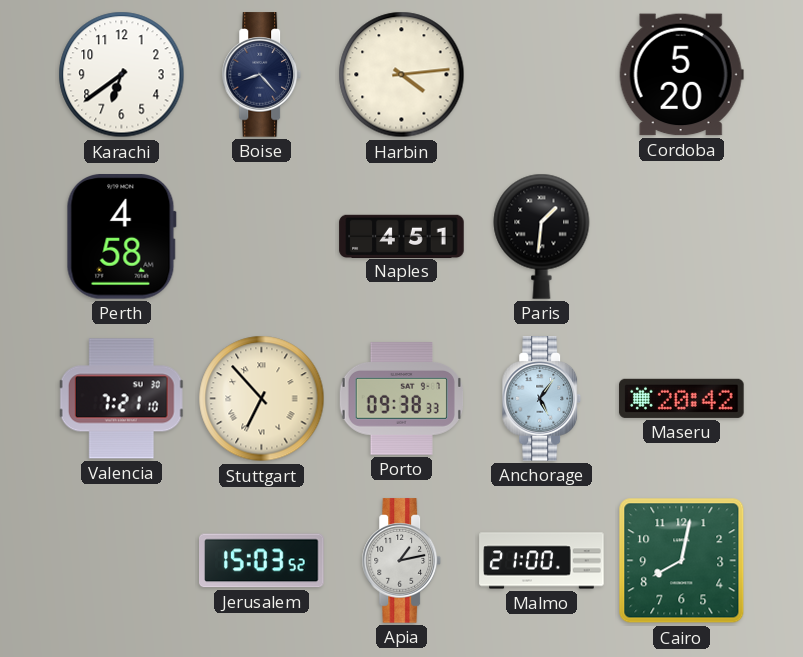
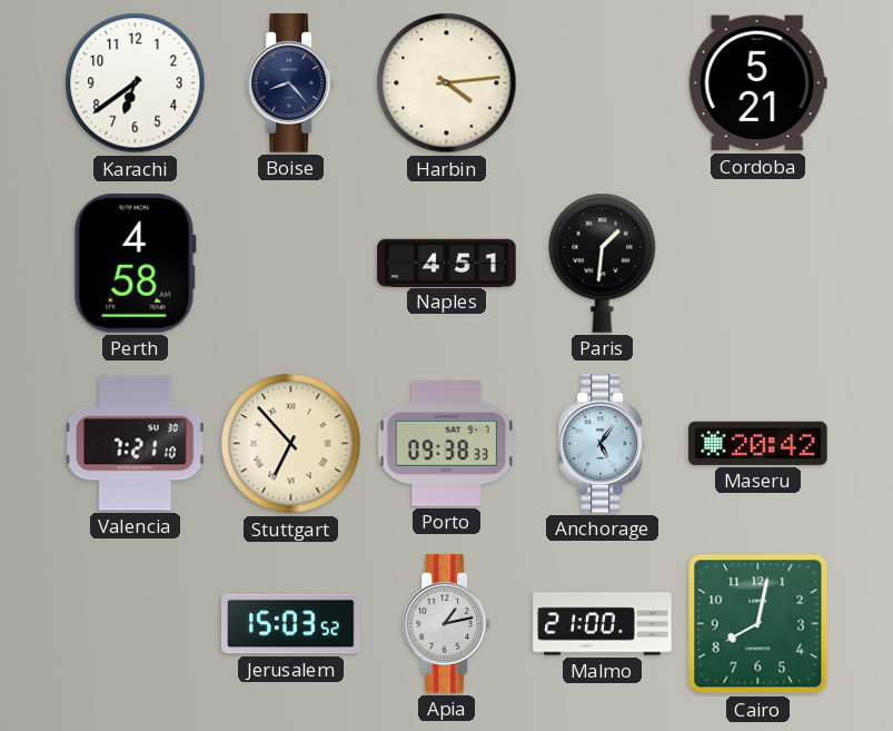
Cordoba: 5:20 -> 5:21 (757, 83)
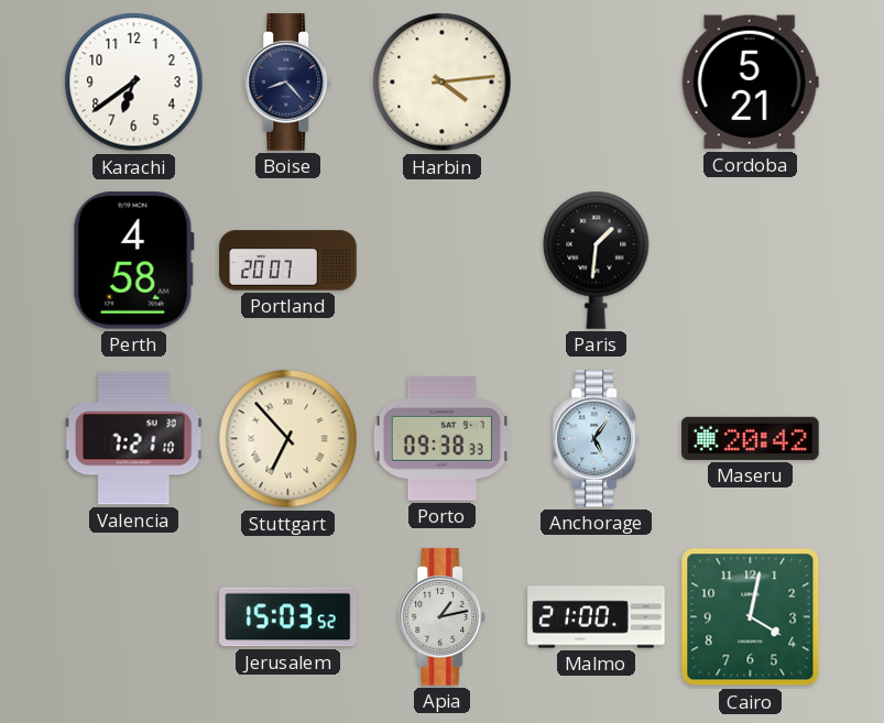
Portland: none -> 20:07 (288, 261)
Naples: 4:51 -> none (447, 263)
Cairo: 8:02 -> 4:02 (751, 617)
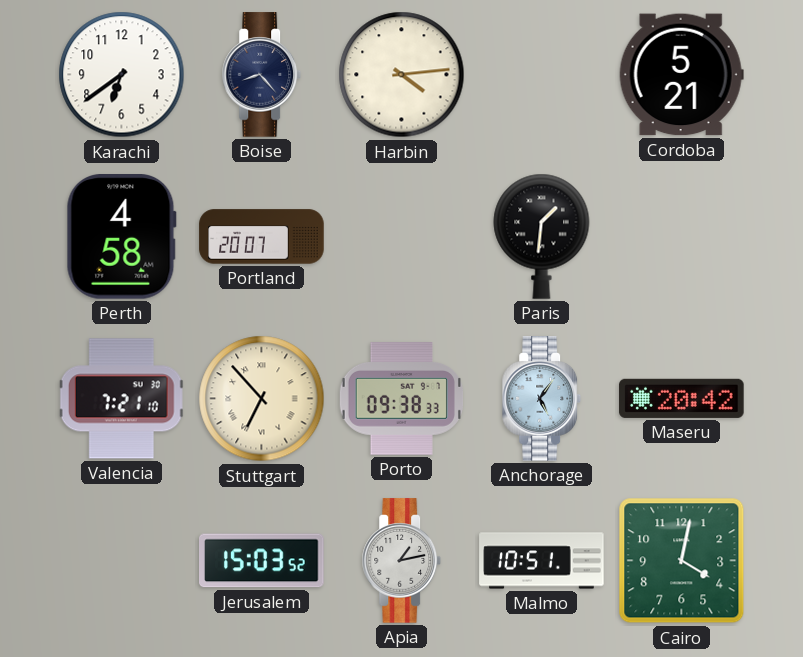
Malmo: 21:00 -> 10:51 (542, 561)
